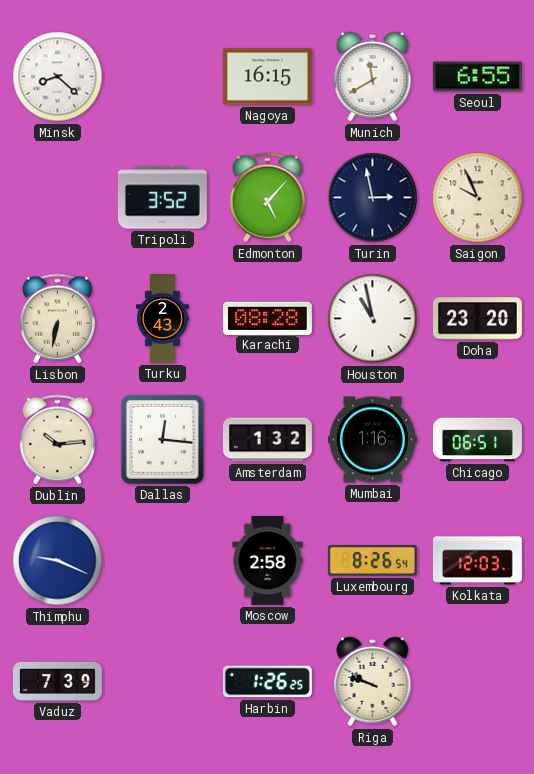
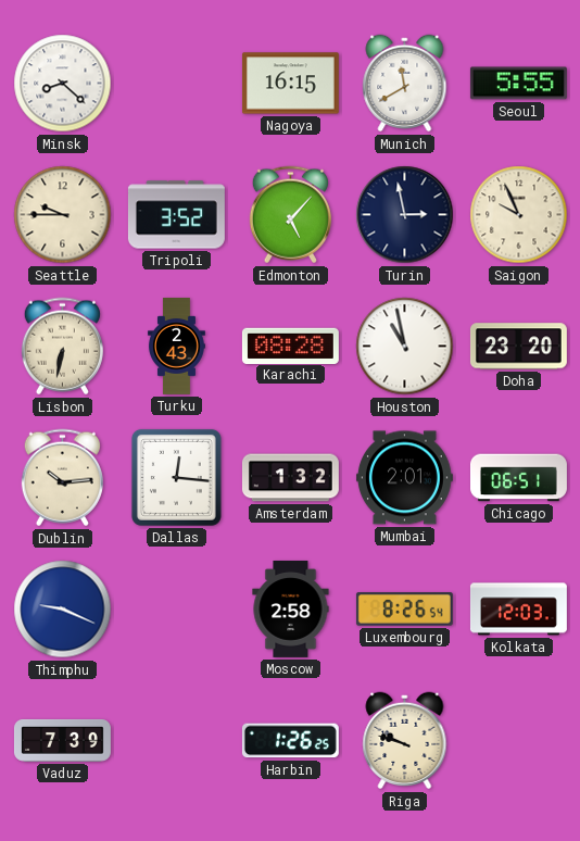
Seoul: 6:55 -> 5:55 (518, 84)
Seattle: none -> 9:45 (63, 215)
Mumbai: 1:16 -> 2:01 (404, 478)
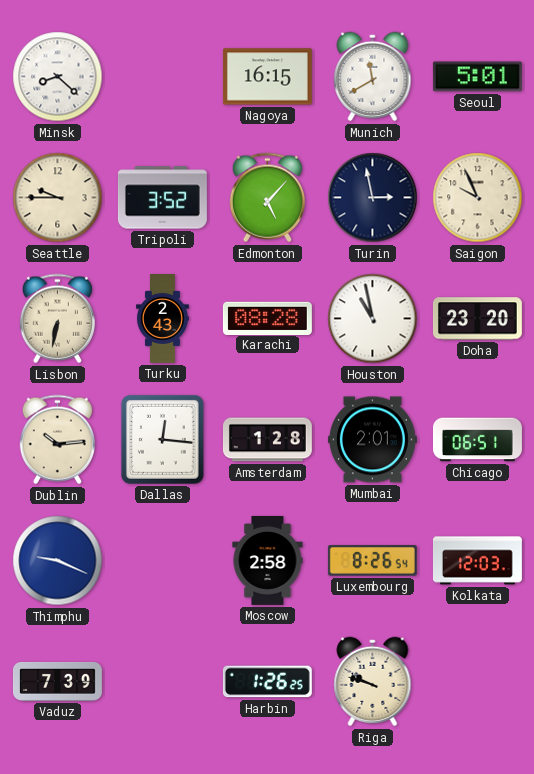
Seoul: 5:55 -> 5:01 (477, 77)
Amsterdam: 1:32 -> 1:28 (267, 440)
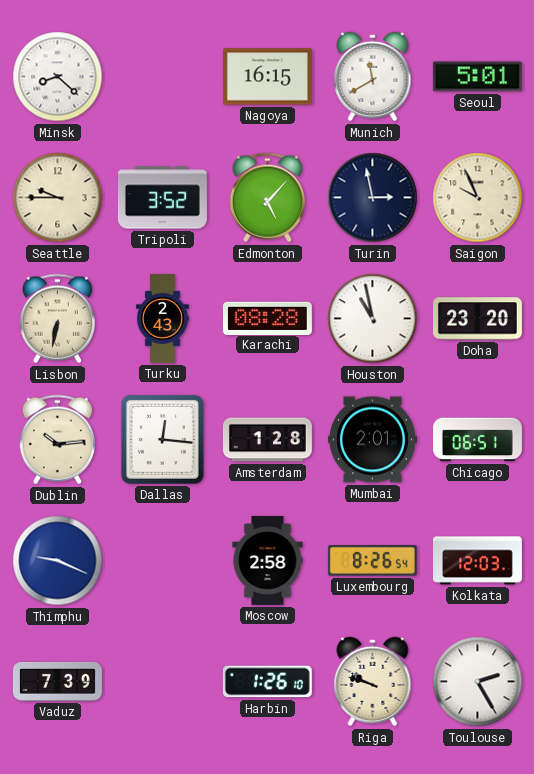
Harbin: 1:26:25 -> 1:26:10 (267, 682)
Toulouse: none -> 2:25 (478, 682)
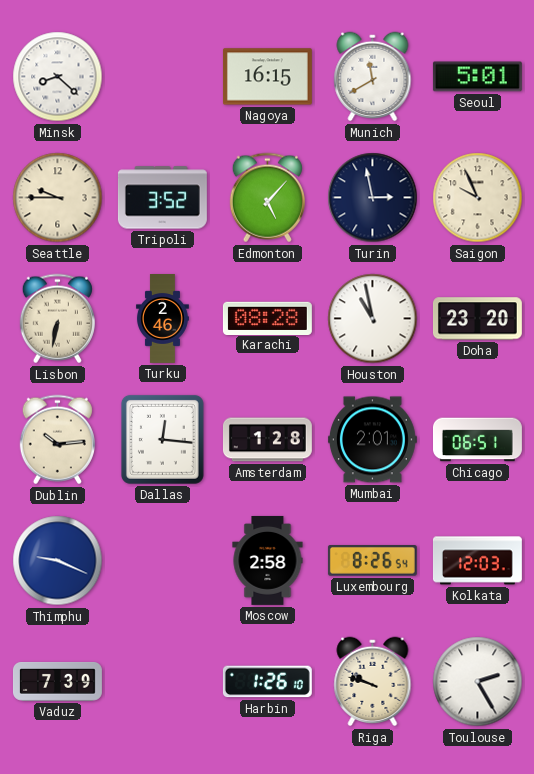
Turku: 2:43 -> 2:46 (162, 319)
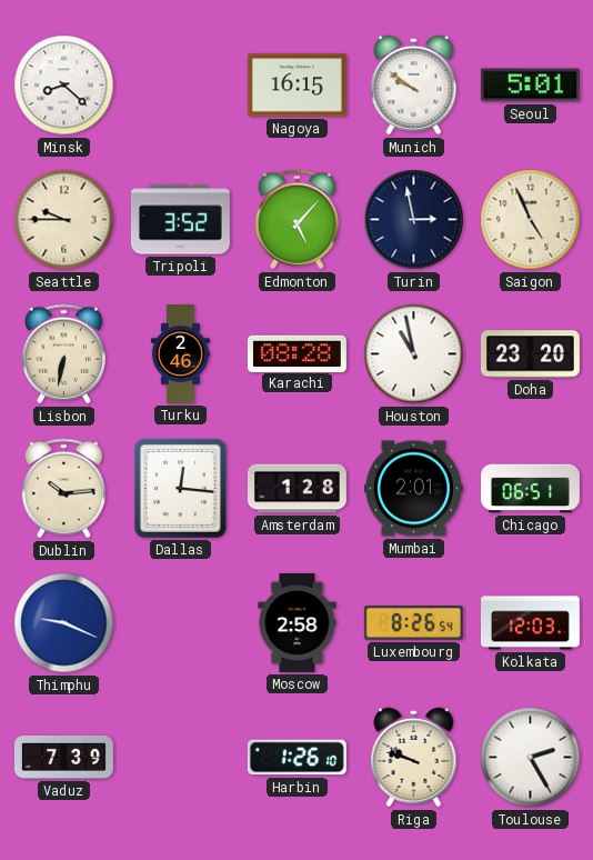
Munich: 11:40 -> 9:51 (414, 86)
Saigon: 9:56 -> 4:56 (531, 220)
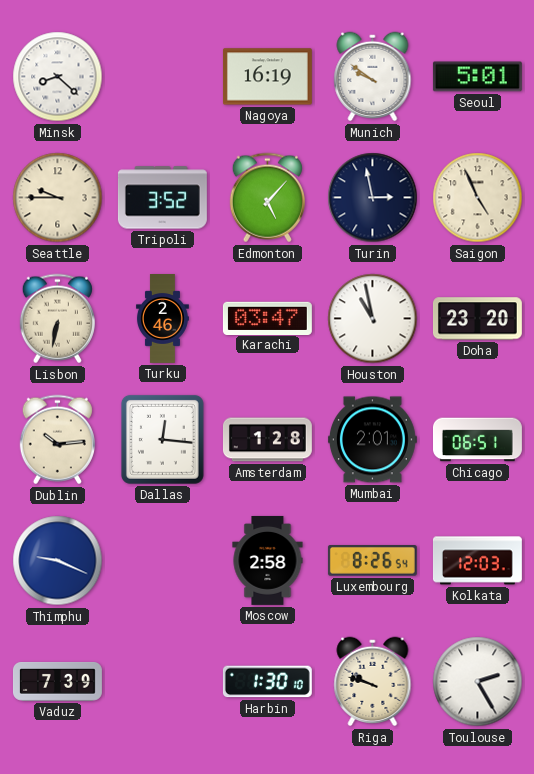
Nagoya: 16:15 -> 16:19 (267, 77)
Karachi: 08:28 -> 03:47 (267, 318)
Harbin: 1:26 -> 1:30 (267, 682)
